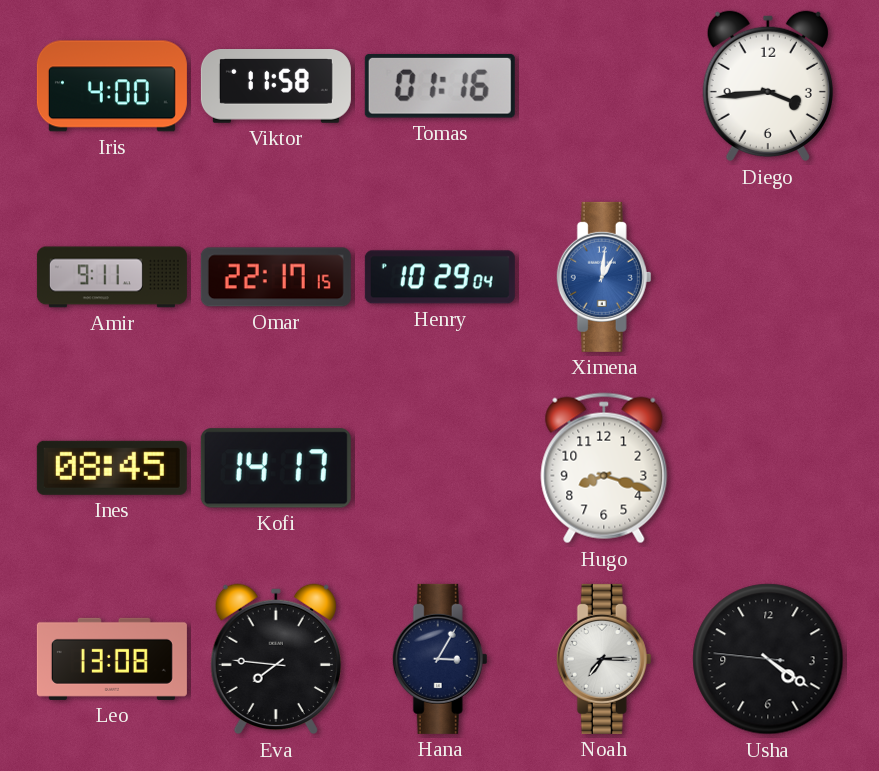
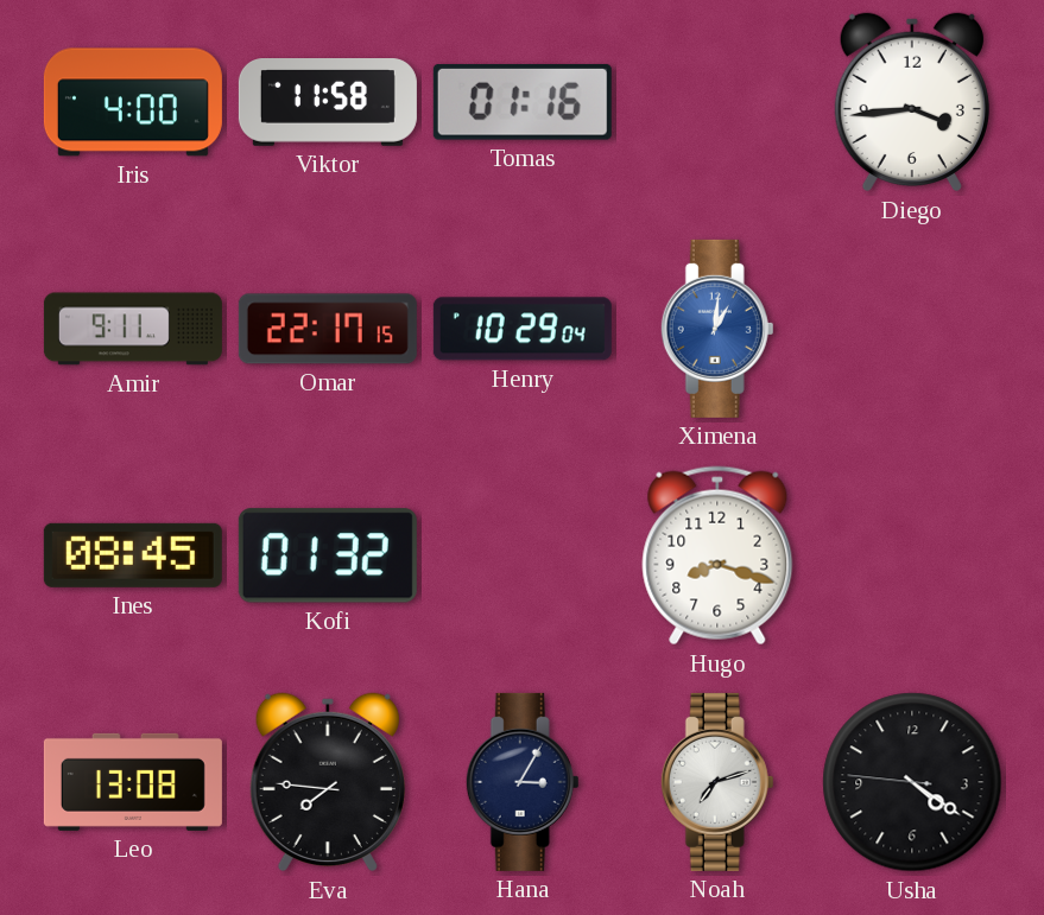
Kofi: 14:17 -> 01:32 (328, 555)
Noah: 7:15 -> 7:12 (717, 782)
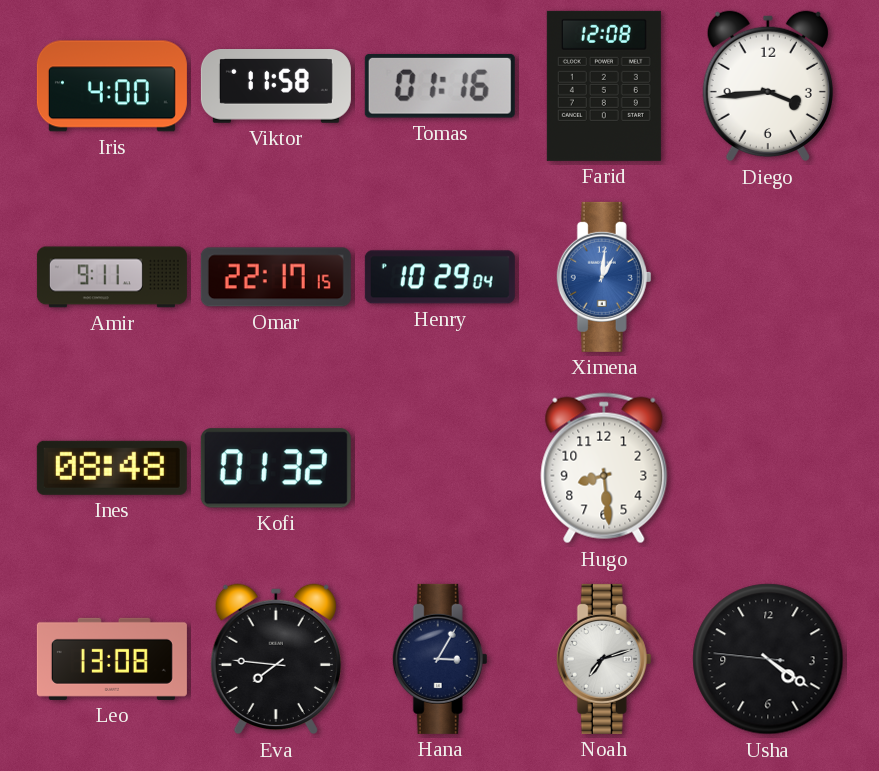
Farid: none -> 12:08 (604, 86)
Ines: 08:45 -> 08:48 (112, 468)
Hugo: 8:18 -> 8:29 (604, 468)
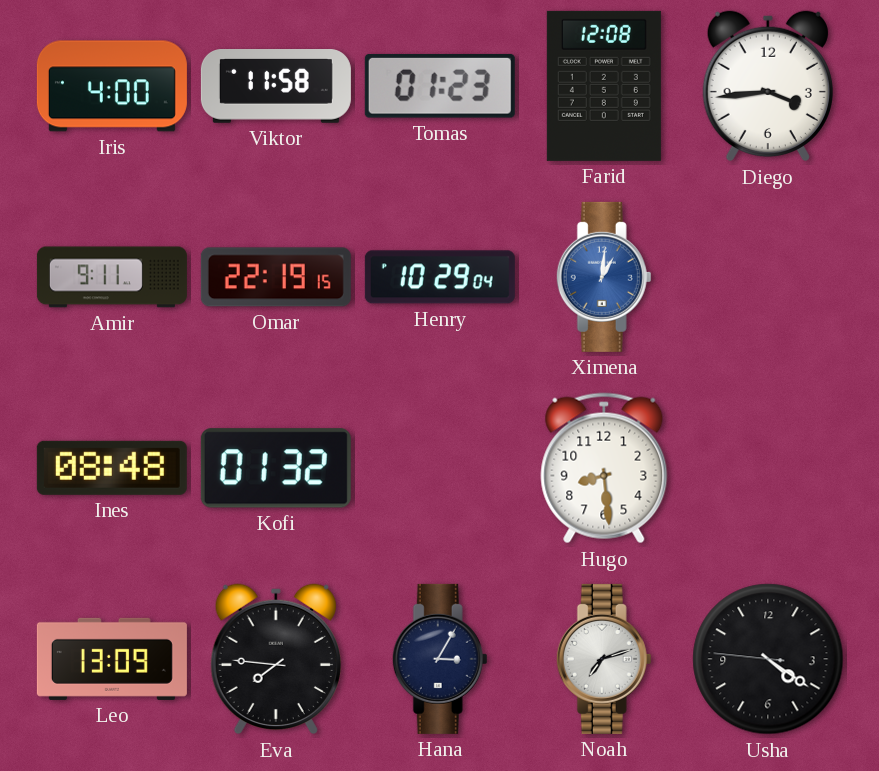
Tomas: 01:16 -> 01:23 (440, 86)
Omar: 22:17 -> 22:19 (276, 277)
Leo: 13:08 -> 13:09 (112, 659)
